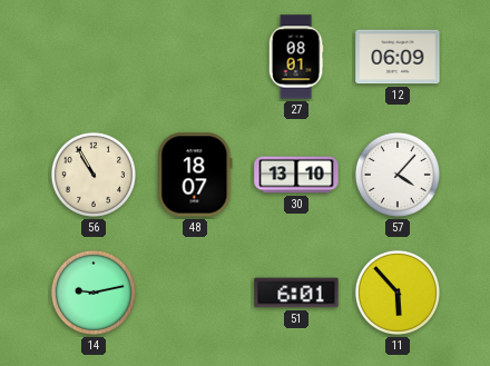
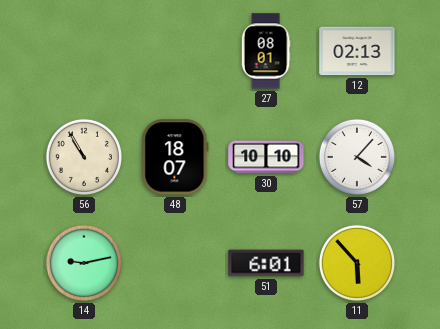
12: 06:09 -> 02:13 (357, 51)
30: 13:10 -> 10:10 (266, 157)
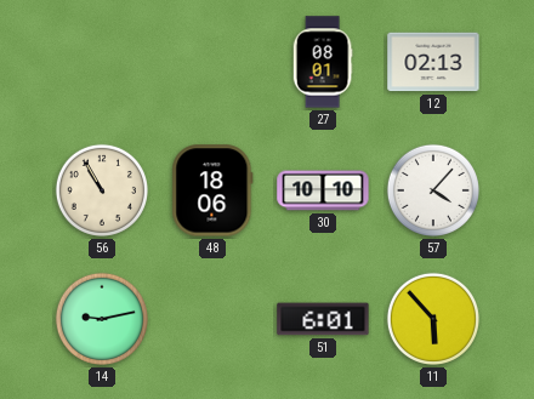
48: 18:07 -> 18:06 (212, 190)
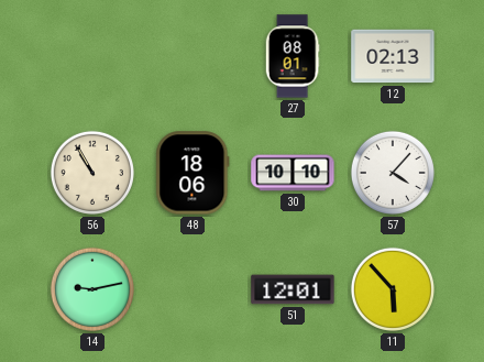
51: 6:01 -> 12:01 (293, 289)
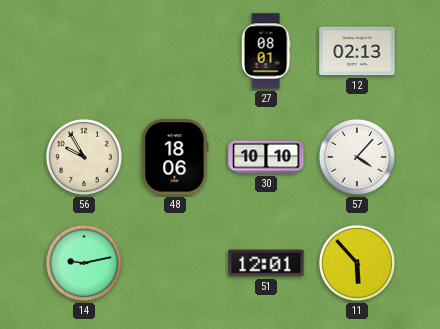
56: 10:55 -> 9:55 (84, 157)
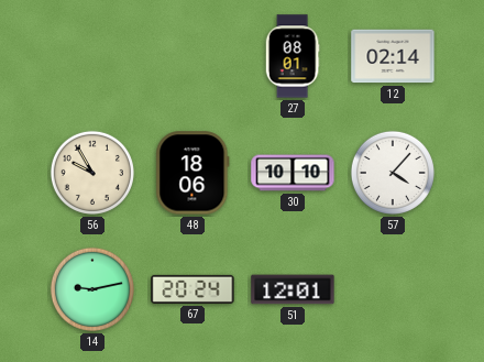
12: 02:13 -> 02:14 (393, 56)
67: none -> 20:24 (193, 289)
11: 5:53 -> none (357, 263)
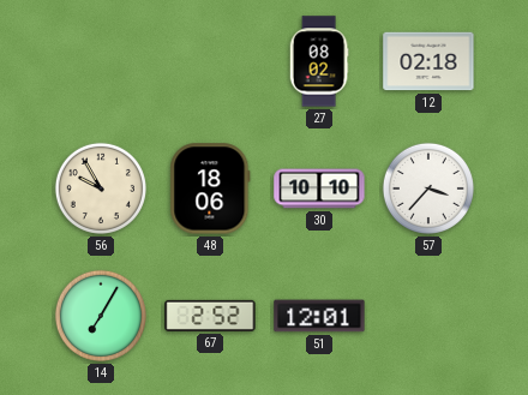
27: 08:01 -> 08:02 (319, 61)
12: 02:14 -> 02:18 (428, 61)
57: 4:07 -> 3:37 (428, 188)
14: 9:13 -> 7:05 (101, 316)
67: 20:24 -> 2:52 (210, 316)
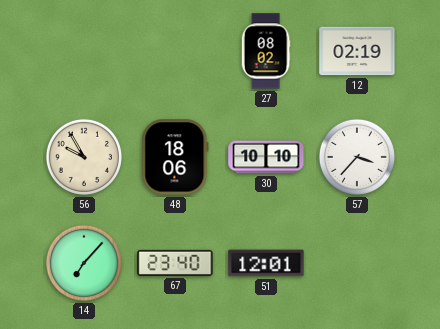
12: 02:18 -> 02:19 (357, 51)
14: 7:05 -> 7:07 (84, 263)
67: 2:52 -> 23:40 (175, 263)
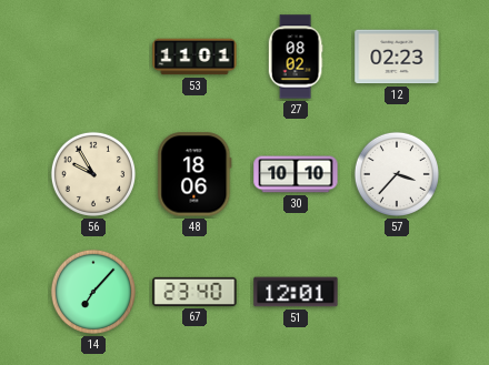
53: none -> 11:01 (194, 57)
12: 02:19 -> 02:23 (397, 57)
